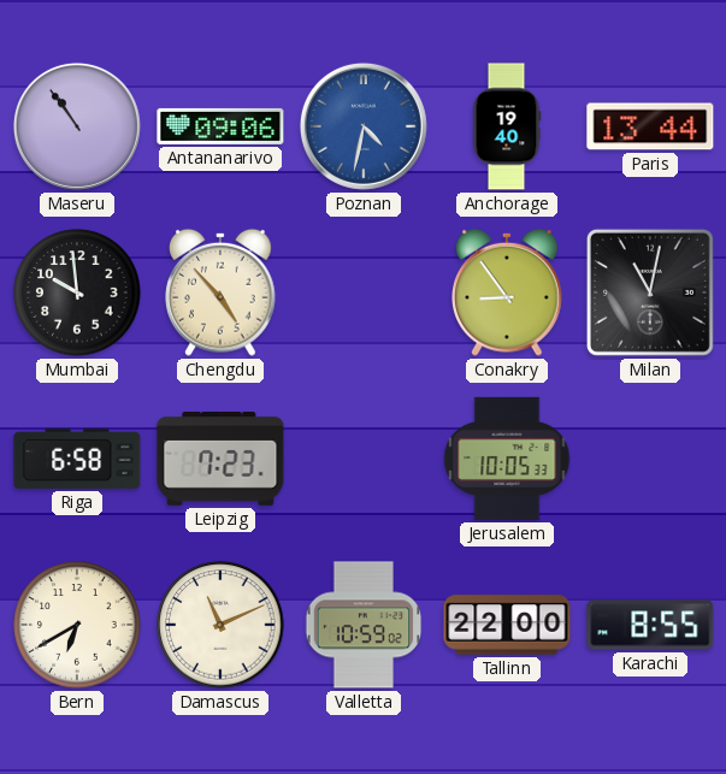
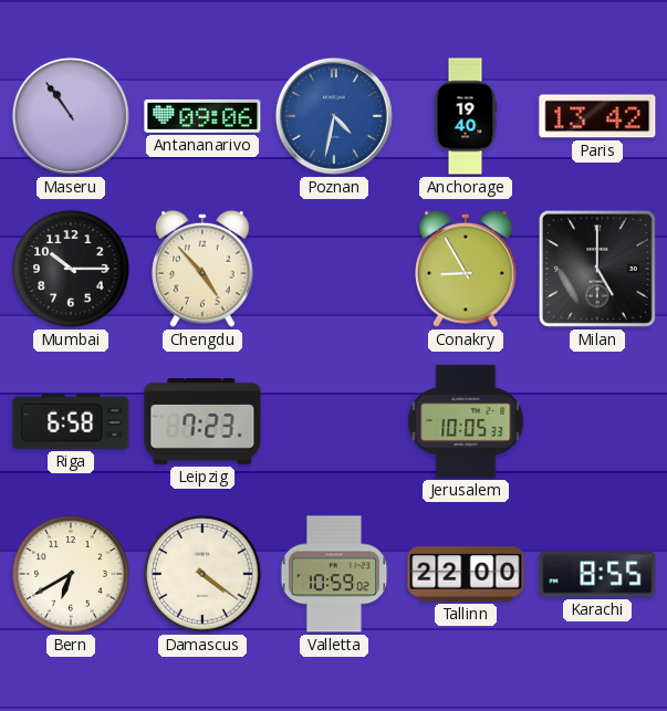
Paris: 13:44 -> 13:42 (597, 116)
Mumbai: 9:59 -> 10:15 (71, 269)
Conakry: 8:54 -> 8:55 (466, 269)
Milan: 11:02 -> 5:00 (597, 269)
Damascus: 11:11 -> 4:21 (202, 574)
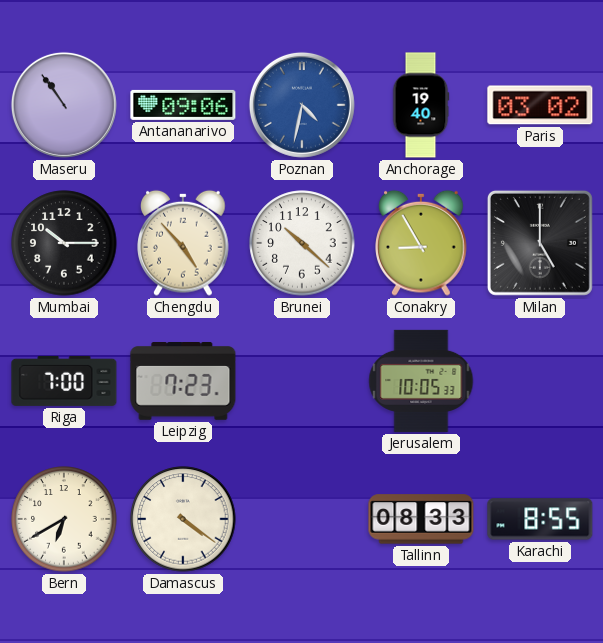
Paris: 13:42 -> 03:02 (540, 105)
Brunei: none -> 10:22 (302, 243)
Riga: 6:58 -> 7:00 (64, 381)
Valletta: 10:59 -> none (334, 574)
Tallinn: 22:00 -> 08:33 (421, 519)
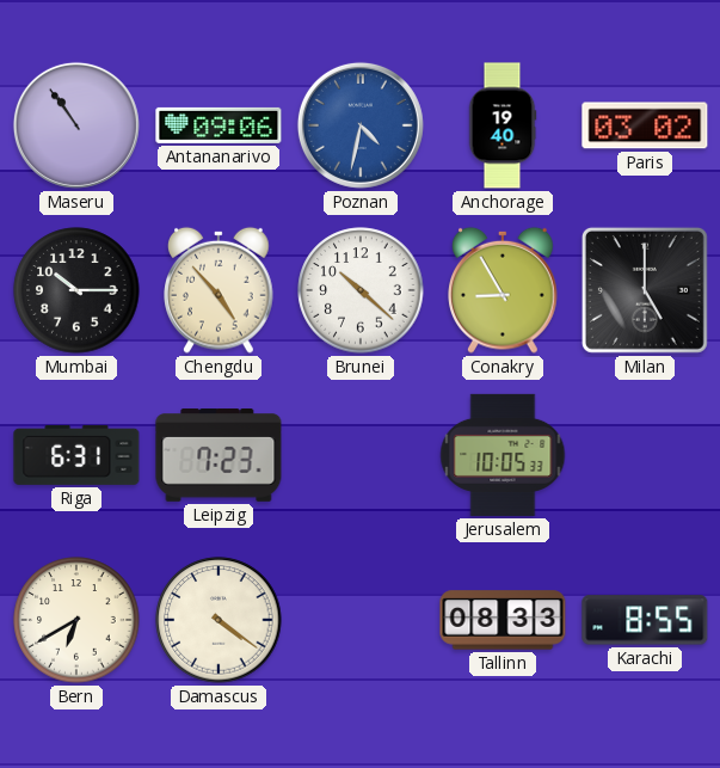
Riga: 7:00 -> 6:31 (76, 455)
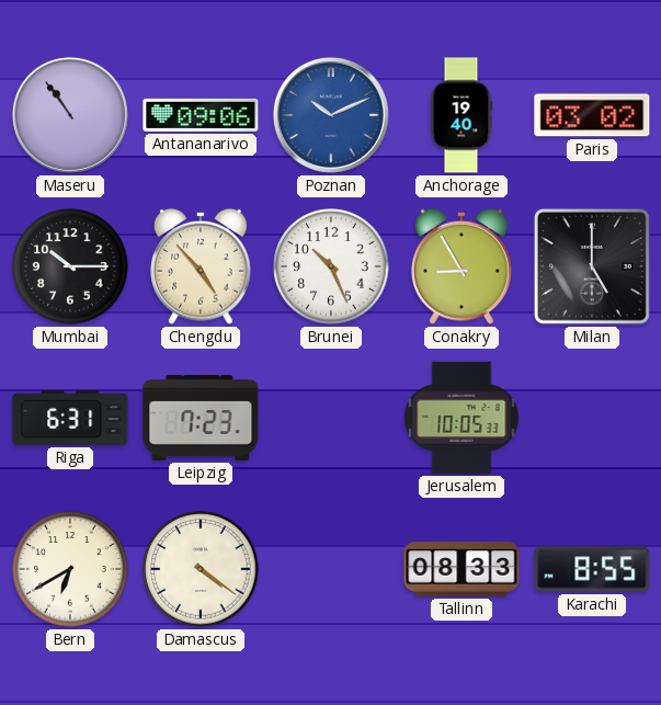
Poznan: 4:32 -> 10:11 (331, 115)
Brunei: 10:22 -> 10:26 (331, 266)
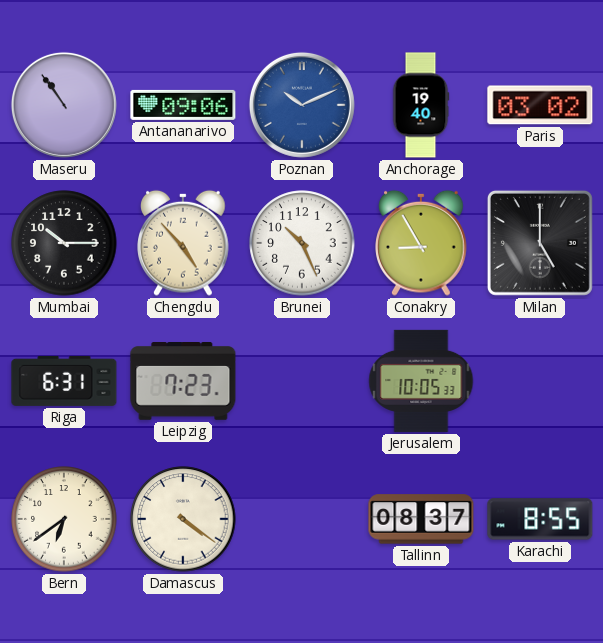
Bern: 6:40 -> 6:39 (64, 519)
Tallinn: 08:33 -> 08:37 (421, 519)
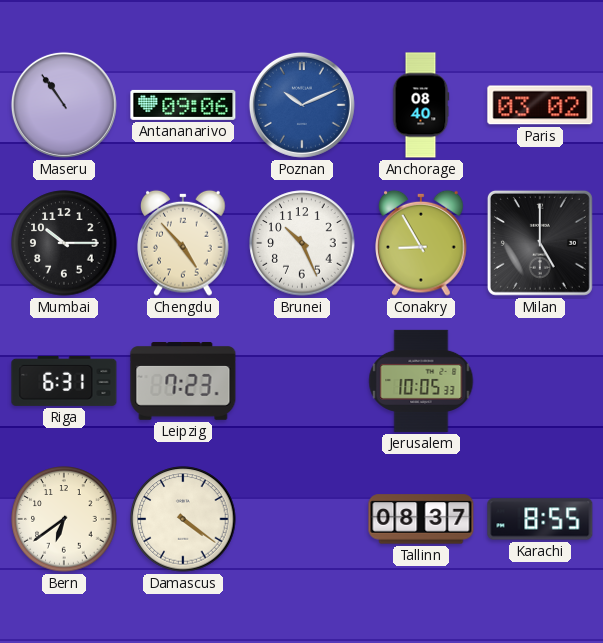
Anchorage: 19:40 -> 08:40 (421, 105)
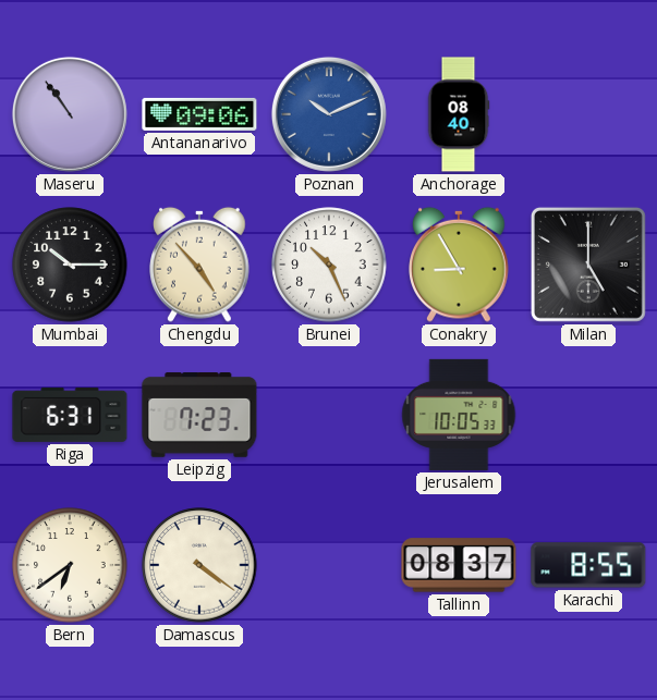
Paris: 03:02 -> none (540, 105)
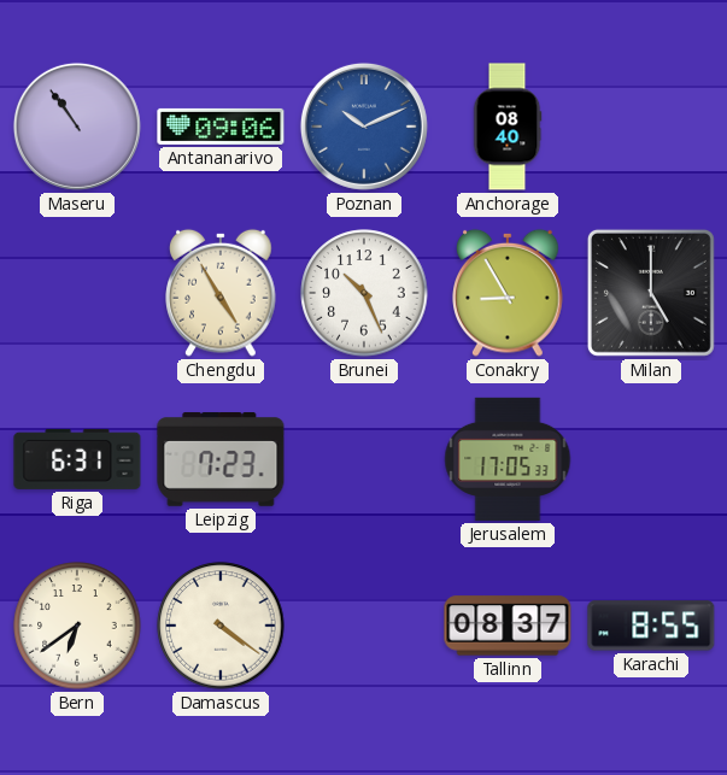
Mumbai: 10:15 -> none (70, 265)
Chengdu: 4:53 -> 4:55 (221, 293)
Jerusalem: 10:05 -> 17:05 (508, 459)
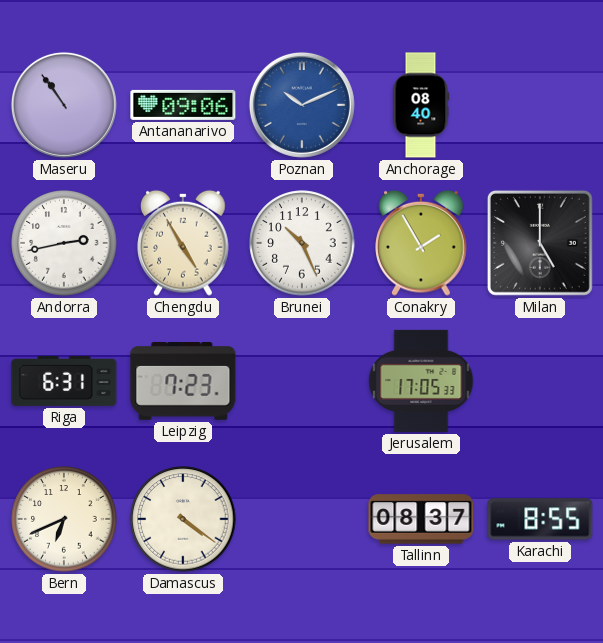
Andorra: none -> 2:43 (64, 243)
Conakry: 8:55 -> 1:55 (421, 243)
Bern: 6:39 -> 6:41 (64, 519)
